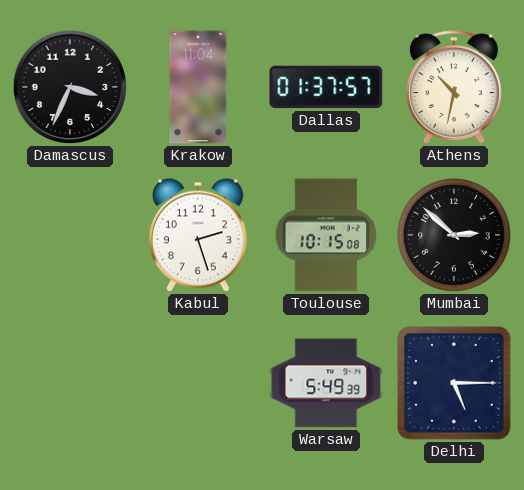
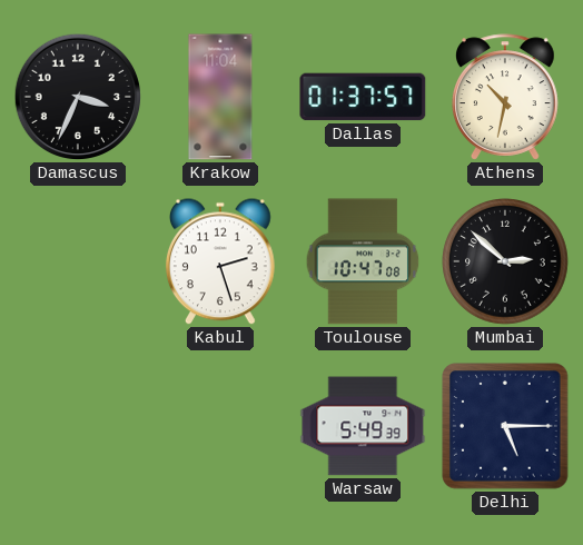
Toulouse: 10:15 -> 10:47 (363, 261)
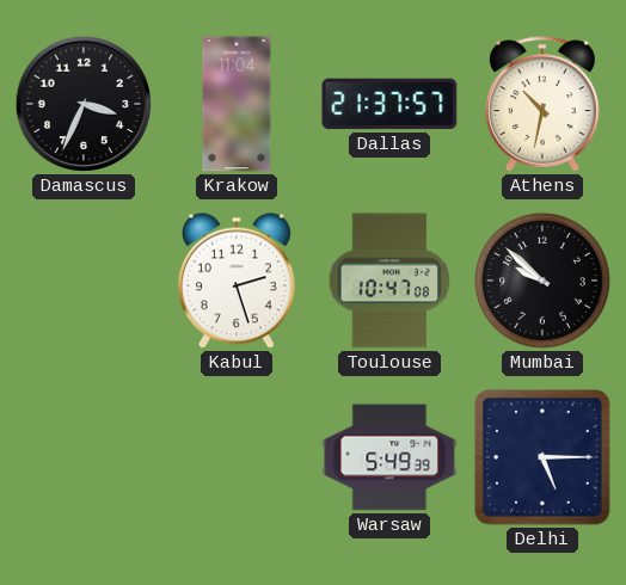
Dallas: 01:37 -> 21:37 (389, 104)
Mumbai: 2:52 -> 9:52 (544, 282)
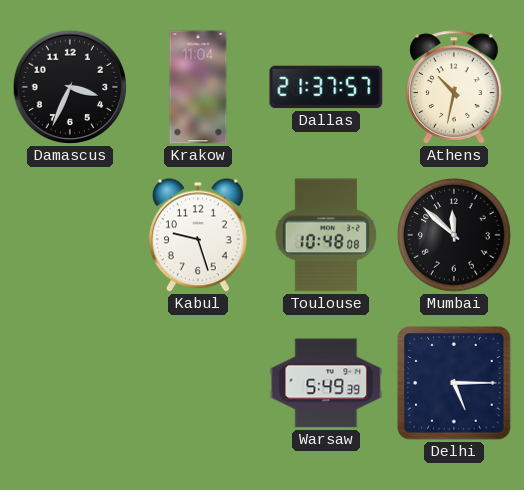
Kabul: 2:27 -> 9:27 (198, 235)
Toulouse: 10:47 -> 10:48 (326, 235)
Mumbai: 9:52 -> 11:52 (455, 236)
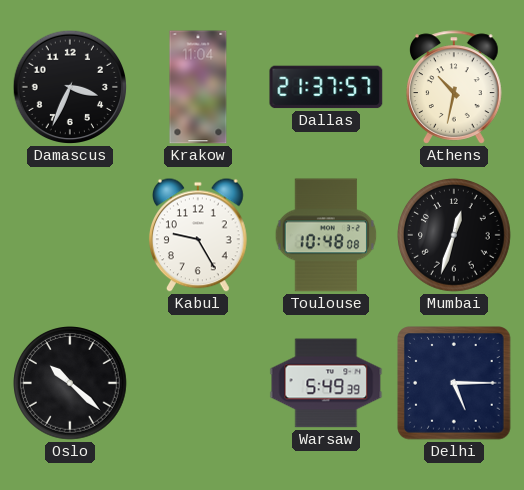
Kabul: 9:27 -> 9:25 (198, 235)
Mumbai: 11:52 -> 12:33 (455, 236)
Oslo: none -> 10:22 (71, 384)
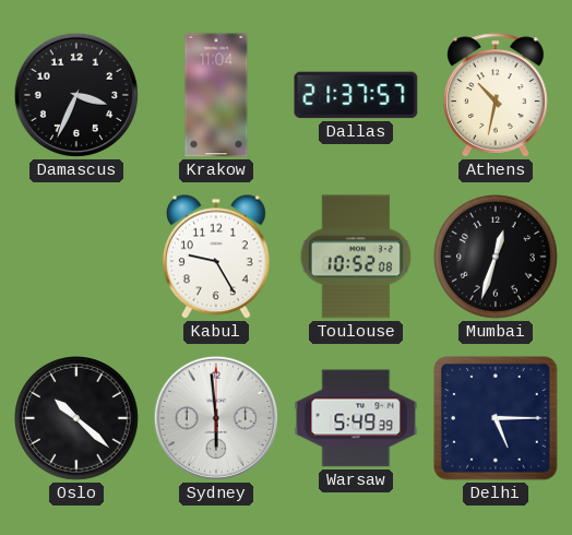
Toulouse: 10:48 -> 10:52 (356, 257)
Sydney: none -> 5:59 (216, 418)
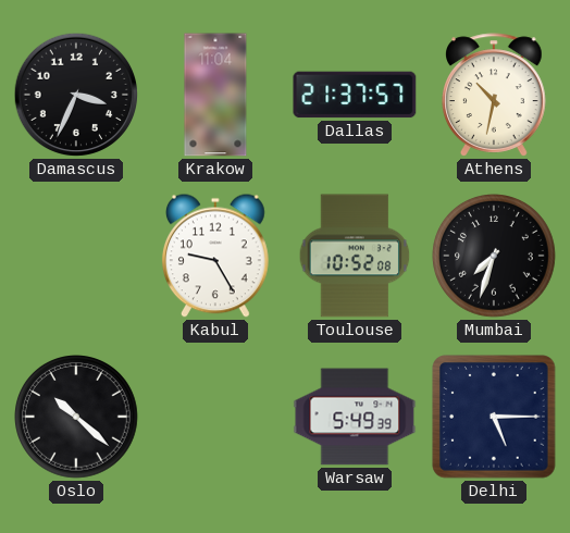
Mumbai: 12:33 -> 7:33 (495, 257)
Sydney: 5:59 -> none (216, 418)
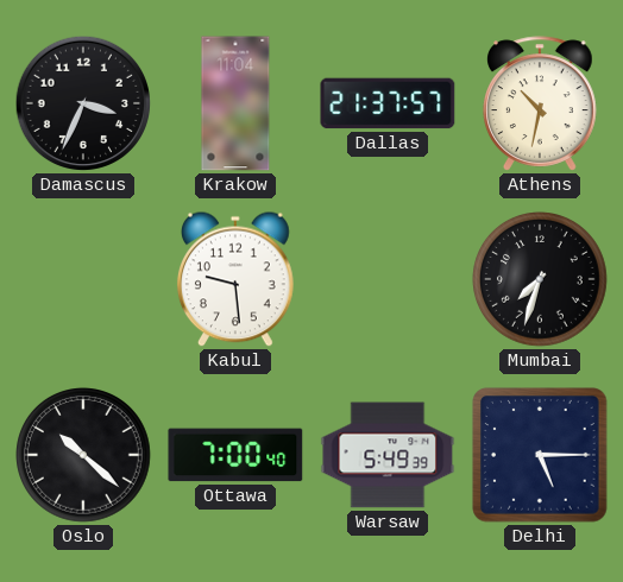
Kabul: 9:25 -> 9:29 (235, 279)
Toulouse: 10:52 -> none (355, 256)
Ottawa: none -> 7:00 (235, 455)
